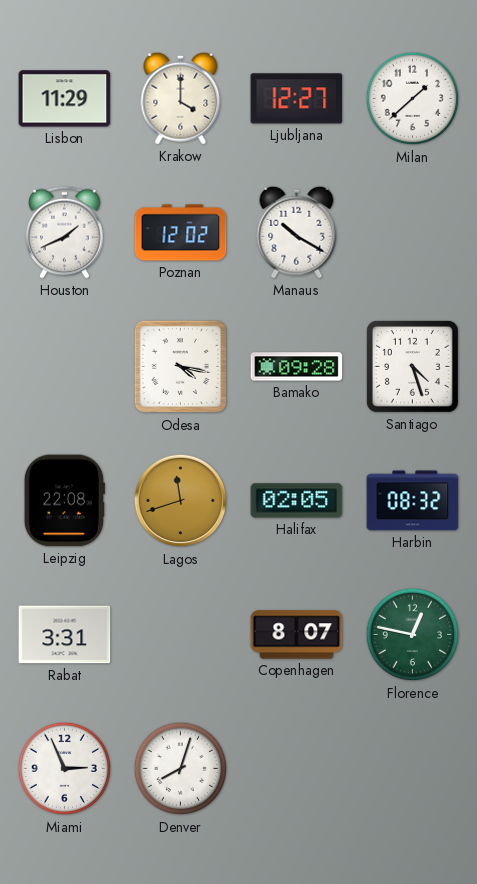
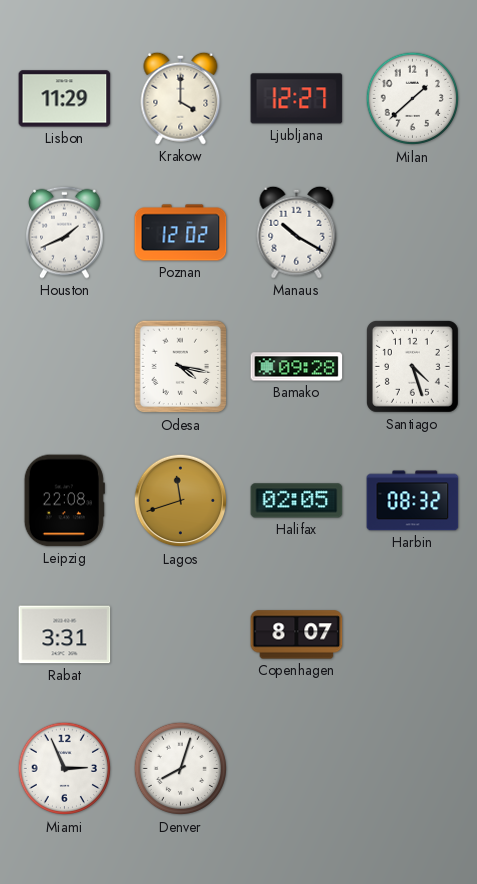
Florence: 12:47 -> none (413, 635)
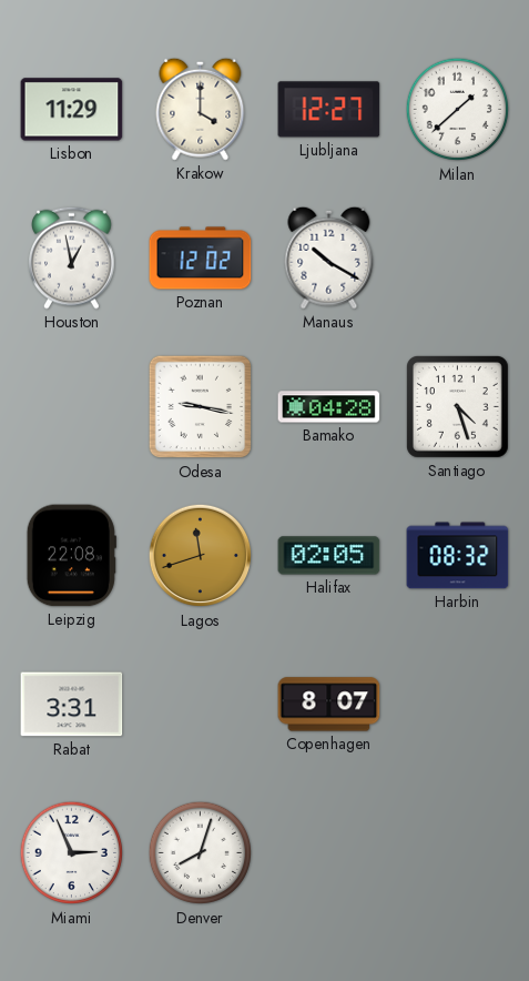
Houston: 1:41 -> 12:58 (72, 257)
Odesa: 4:17 -> 9:17 (201, 407)
Bamako: 09:28 -> 04:28 (329, 407)
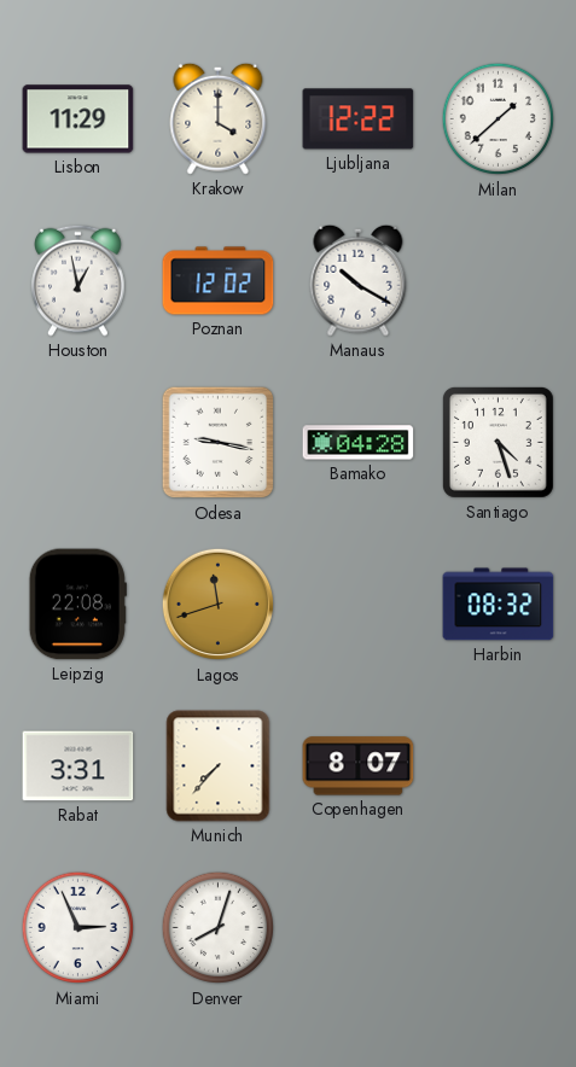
Ljubljana: 12:27 -> 12:22 (359, 119)
Halifax: 02:05 -> none (329, 556)
Munich: none -> 7:37 (219, 766)
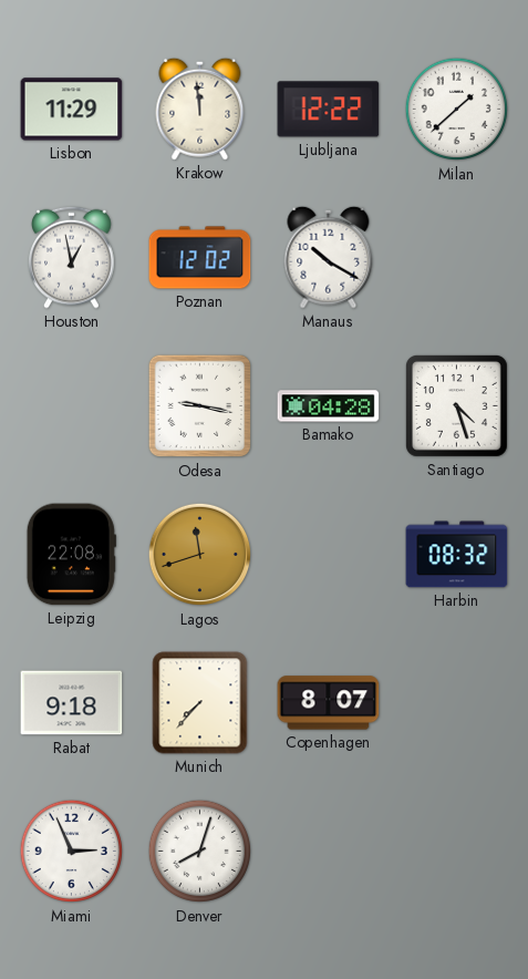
Krakow: 4:00 -> 11:59 (200, 109)
Rabat: 3:31 -> 9:18 (72, 703)
